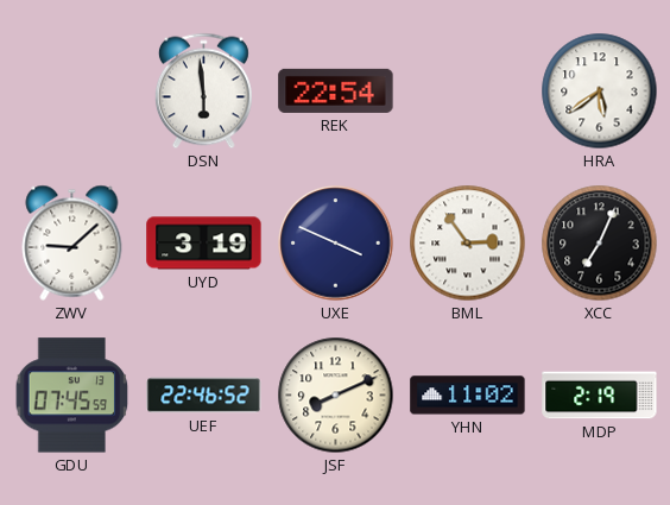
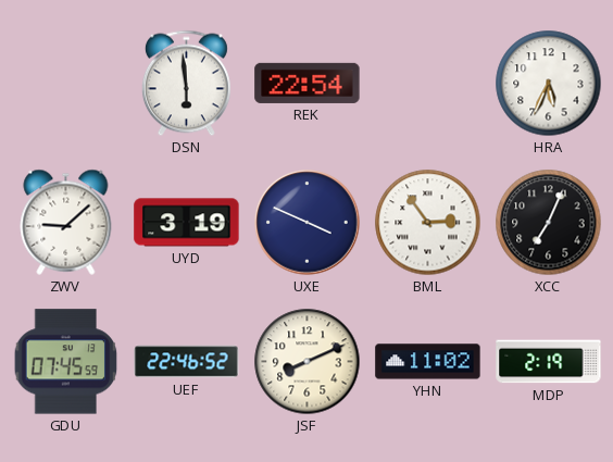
HRA: 5:39 -> 5:34 (549, 84)
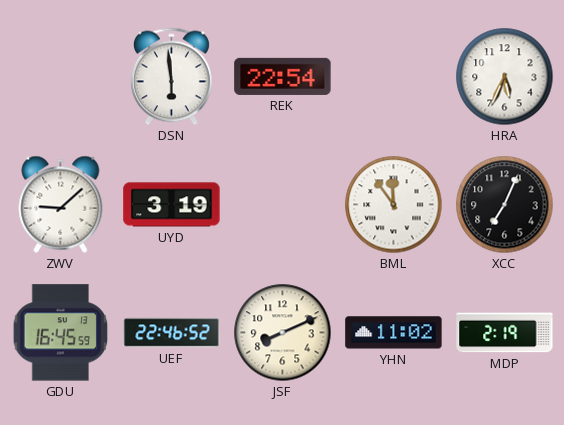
UXE: 3:49 -> none (308, 223)
BML: 2:54 -> 11:54 (394, 205)
GDU: 07:45 -> 16:45 (61, 333)
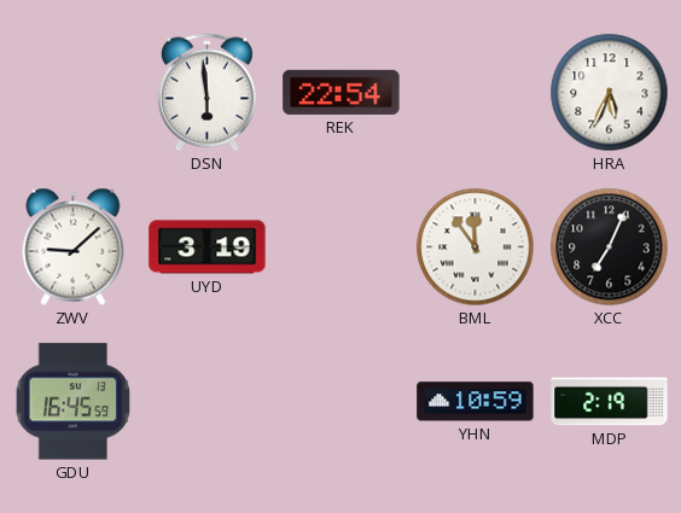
UEF: 22:46 -> none (172, 333)
JSF: 8:11 -> none (283, 333)
YHN: 11:02 -> 10:59 (476, 402)
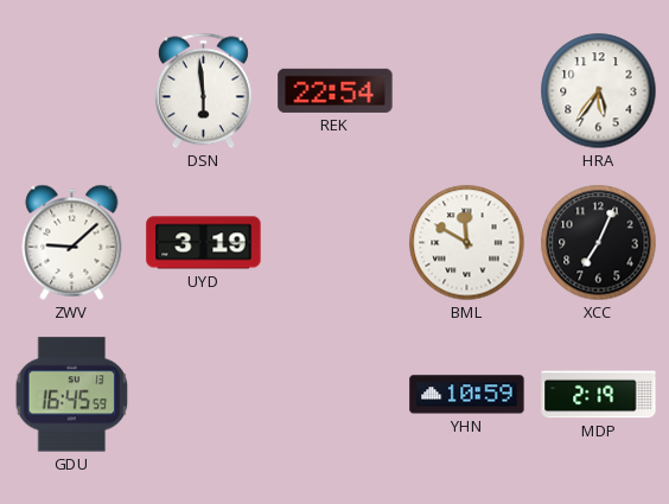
HRA: 5:34 -> 5:36 (599, 91)
BML: 11:54 -> 11:50 (467, 243)
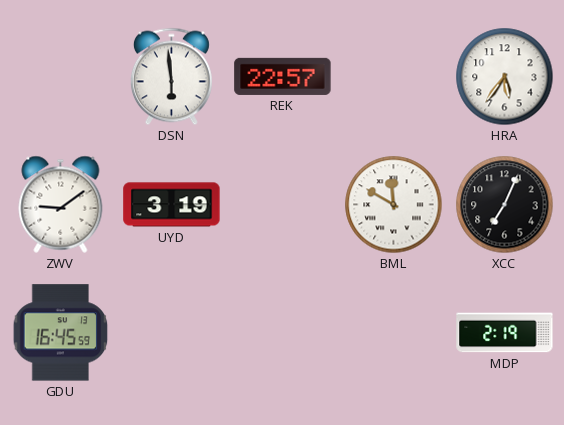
REK: 22:54 -> 22:57 (283, 76)
ZWV: 9:08 -> 9:09 (61, 204)
YHN: 10:59 -> none (467, 395)
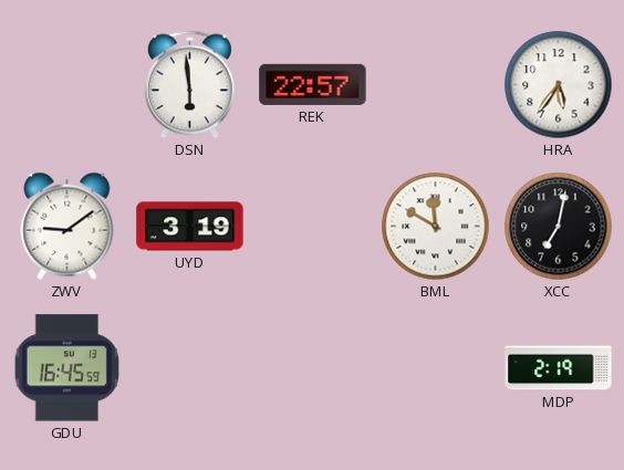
XCC: 7:04 -> 7:02 (559, 227)
